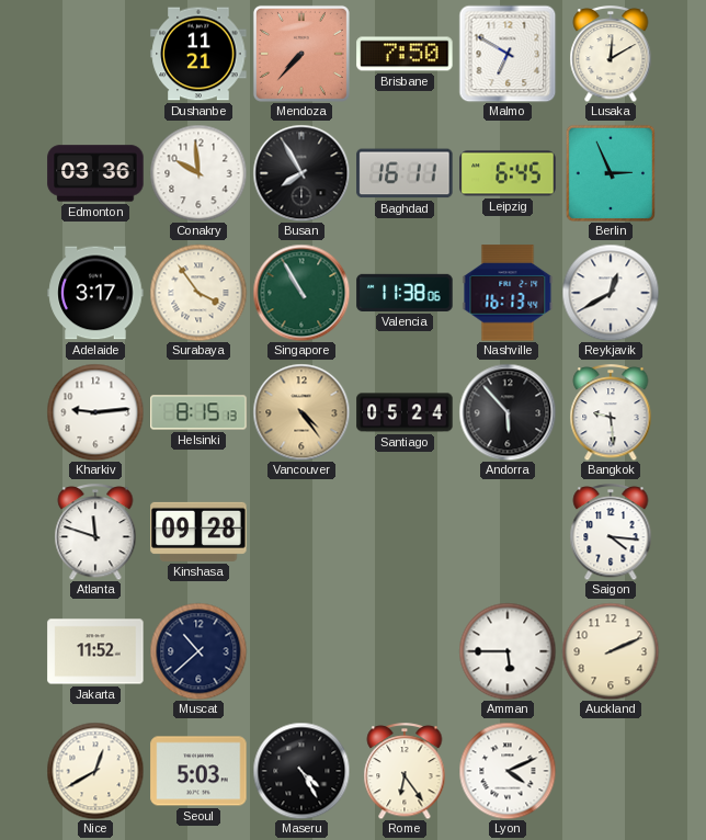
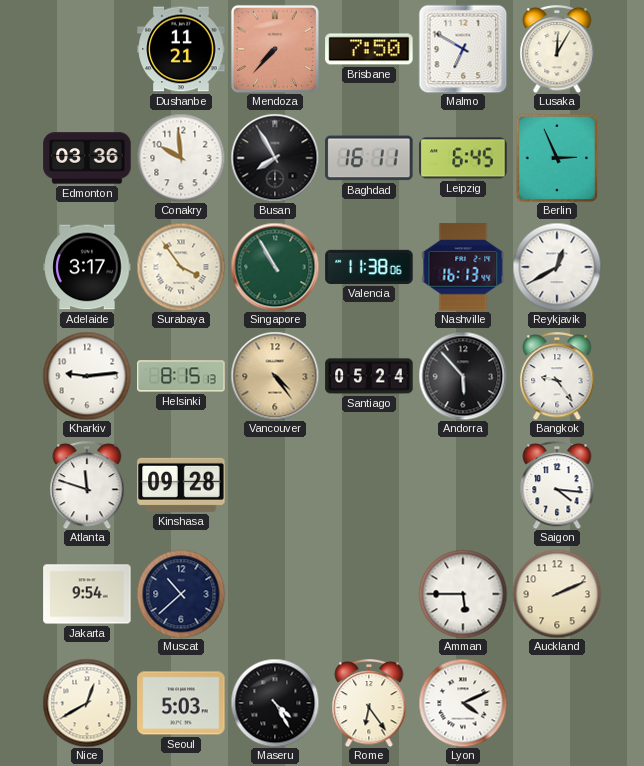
Lusaka: 12:10 -> 12:05 (557, 49)
Bangkok: 9:29 -> 9:24 (557, 376)
Jakarta: 11:52 -> 9:54 (87, 594)
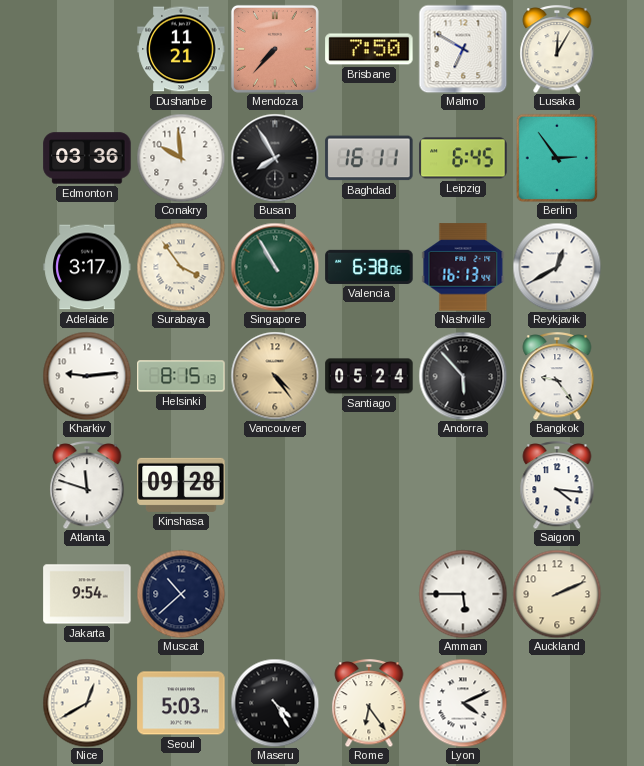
Berlin: 2:56 -> 2:54 (556, 157)
Valencia: 11:38 -> 6:38 (369, 267)
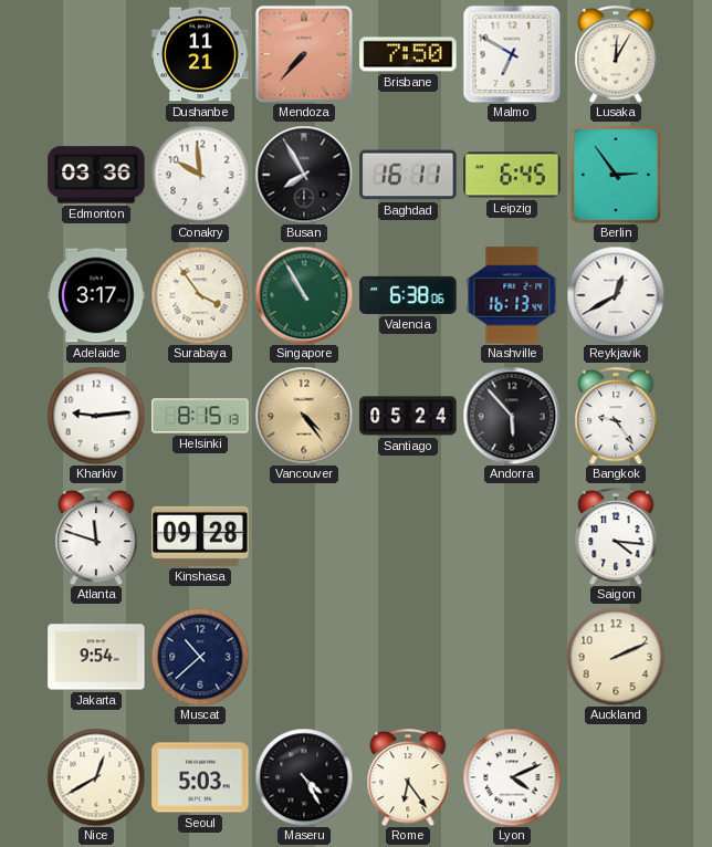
Amman: 5:45 -> none (463, 594)
